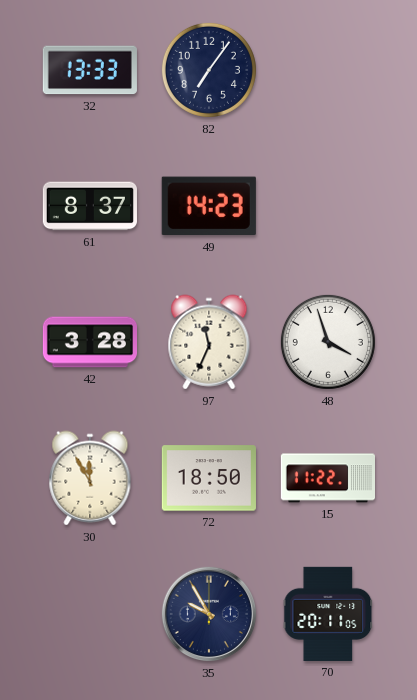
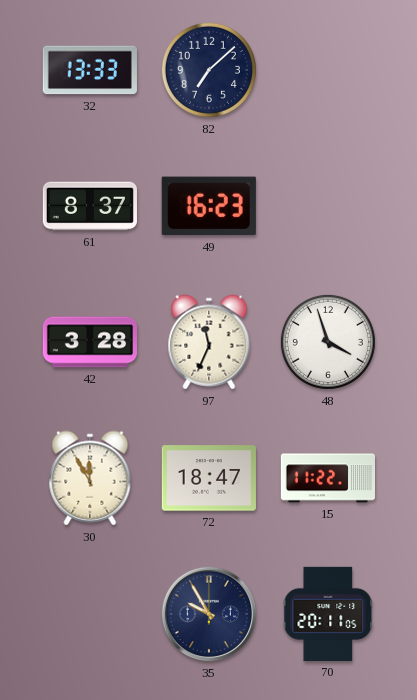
82: 7:06 -> 7:08 (209, 70)
49: 14:23 -> 16:23 (209, 206)
72: 18:50 -> 18:47 (209, 478)
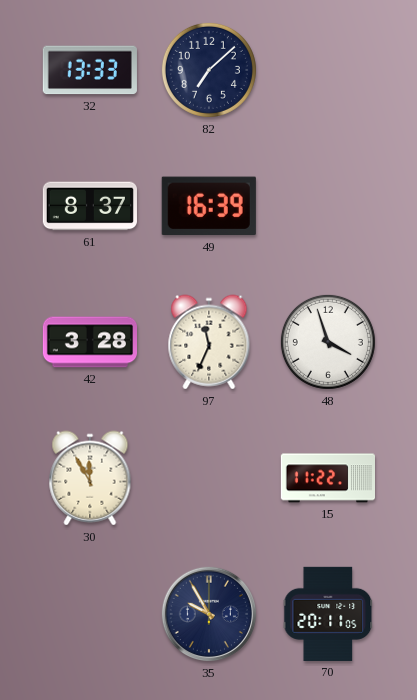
49: 16:23 -> 16:39 (209, 206)
72: 18:47 -> none (209, 478)
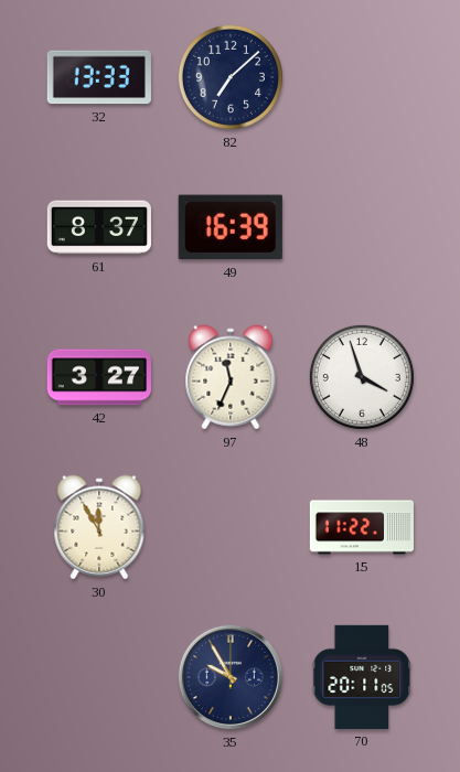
42: 3:28 -> 3:27 (98, 377)
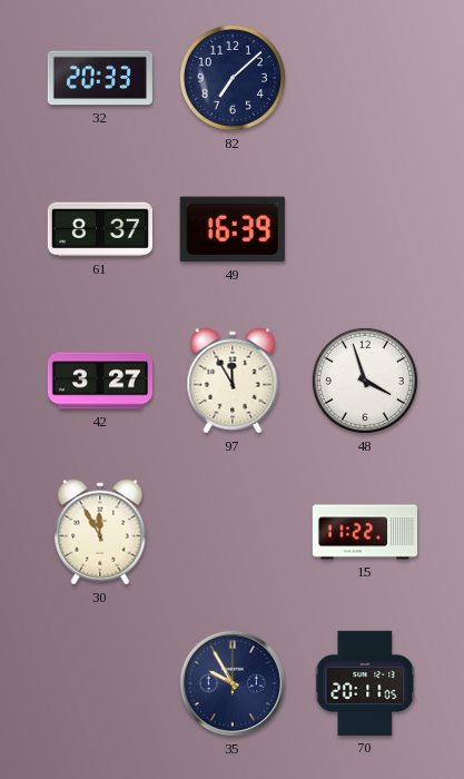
32: 13:33 -> 20:33 (100, 78)
97: 11:34 -> 11:55 (233, 381)
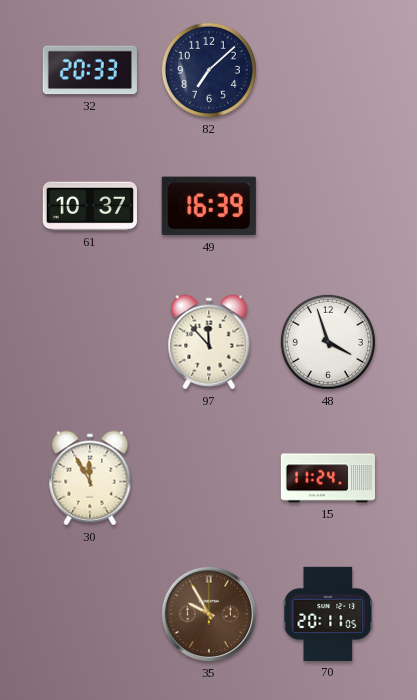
61: 8:37 -> 10:37 (90, 206)
42: 3:27 -> none (99, 381)
97: 11:55 -> 11:53 (209, 342)
15: 11:22 -> 11:24 (327, 478)
35 dial: navy -> brown (209, 614)
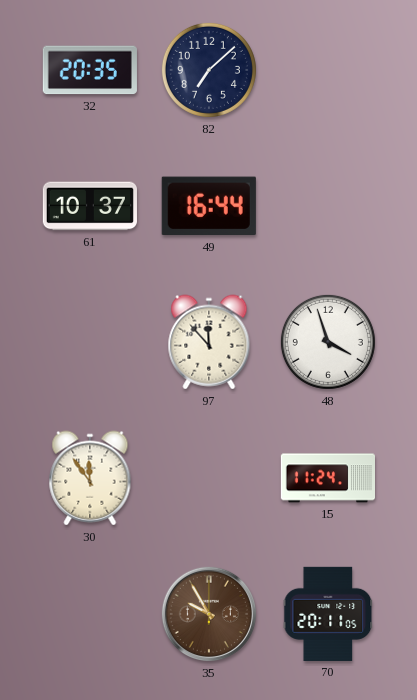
32: 20:33 -> 20:35 (90, 70)
49: 16:39 -> 16:44 (209, 206)
30: 11:55 -> 11:54 (90, 478)
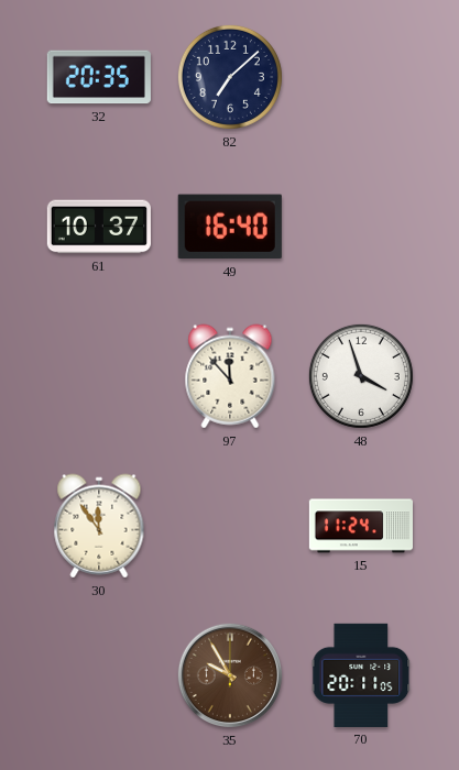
49: 16:44 -> 16:40 (230, 227)
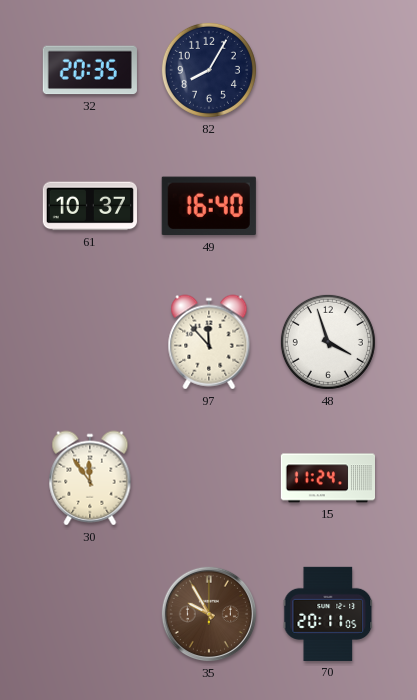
82: 7:08 -> 8:05 (209, 70)
